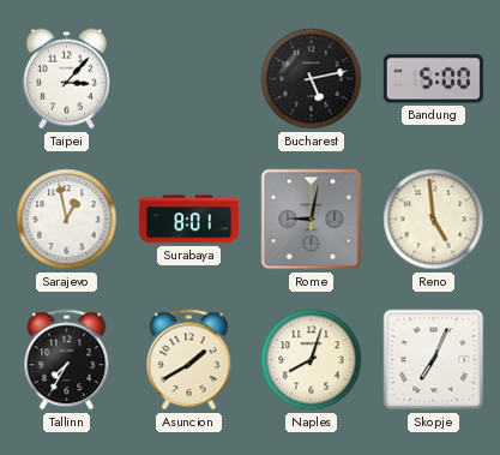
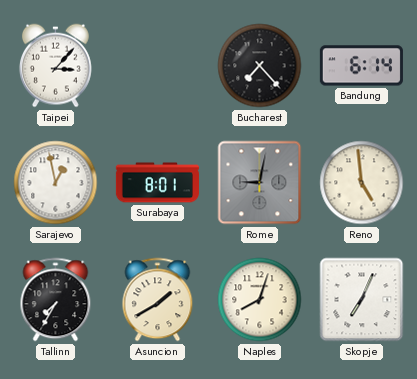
Bucharest: 5:13 -> 7:23 (260, 66)
Bandung: 5:00 -> 6:14 (361, 66)
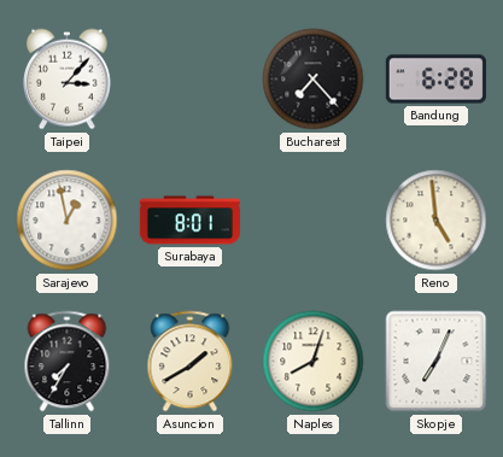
Bandung: 6:14 -> 6:28 (435, 80)
Rome: 9:02 -> none (260, 183)
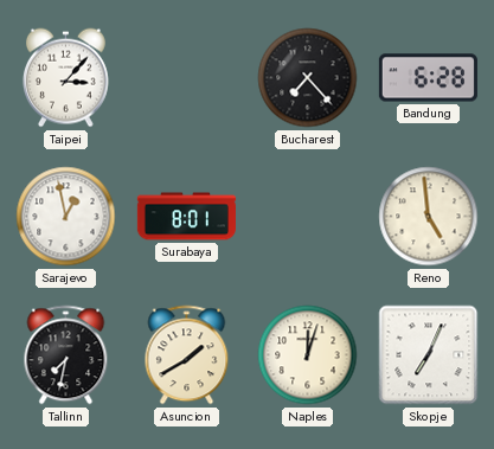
Tallinn: 7:35 -> 7:32 (66, 355)
Naples: 8:03 -> 12:03 (308, 355)
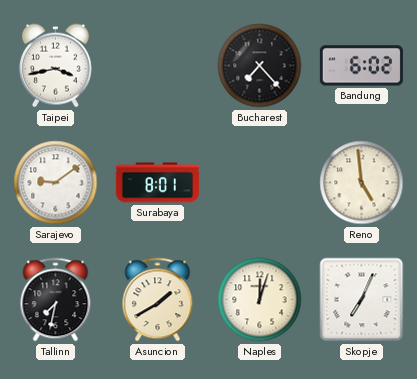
Taipei: 3:07 -> 3:43 (55, 66)
Bandung: 6:28 -> 6:02 (361, 66)
Sarajevo: 12:58 -> 9:09 (56, 183)
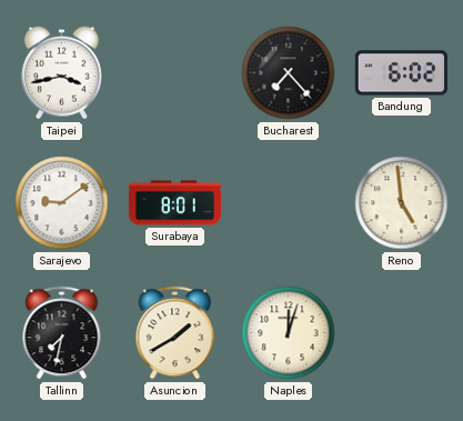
Skopje: 7:04 -> none (362, 300)
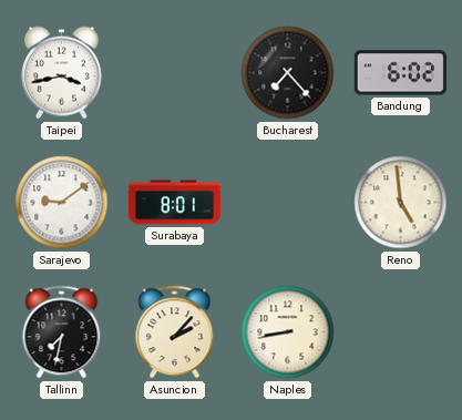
Asuncion: 1:40 -> 2:07 (175, 332)
Naples: 12:03 -> 8:43 (288, 332)
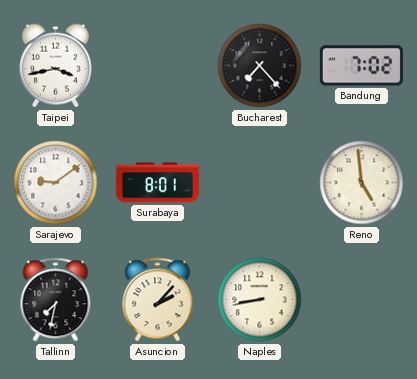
Bandung: 6:02 -> 7:02 (361, 66)
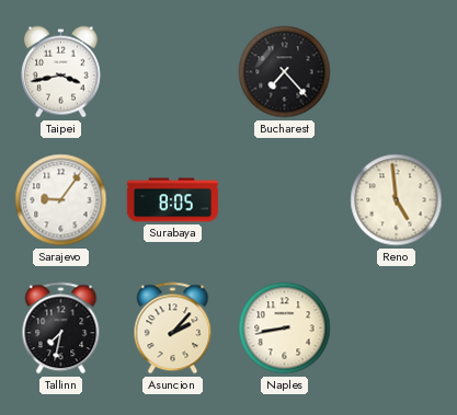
Bandung: 7:02 -> none (361, 66)
Sarajevo: 9:09 -> 9:06 (61, 200)
Surabaya: 8:01 -> 8:05 (172, 200)
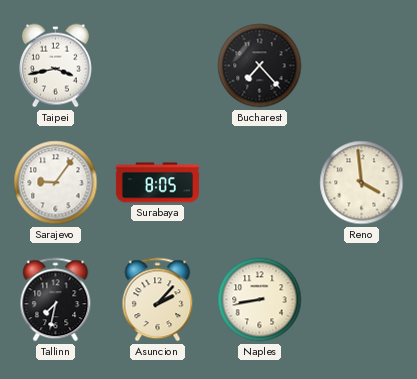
Reno: 4:59 -> 3:59 (362, 183)
